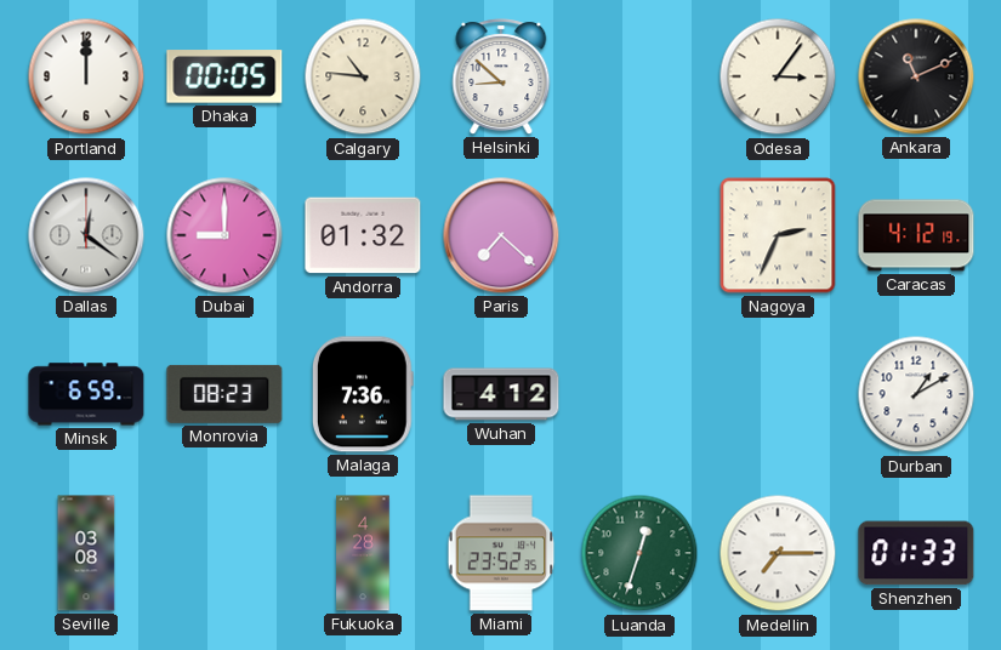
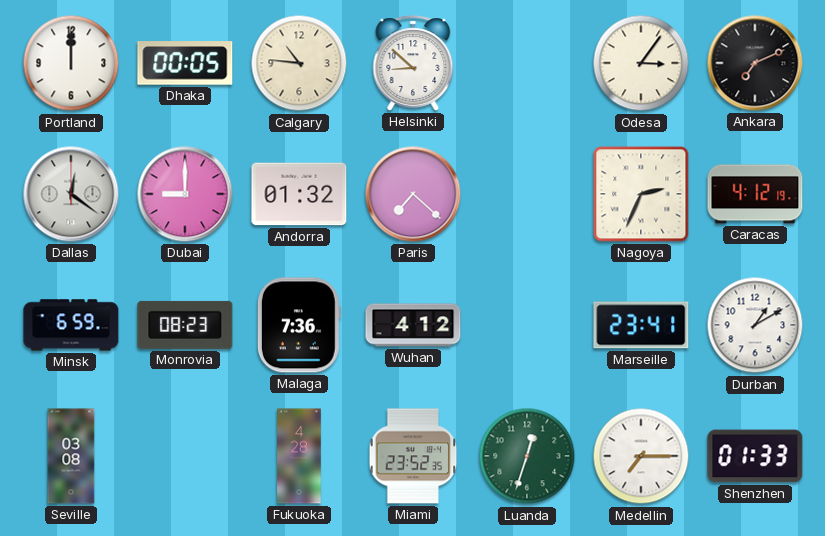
Ankara: 11:11 -> 7:11 (755, 63)
Marseille: none -> 23:41 (641, 325)
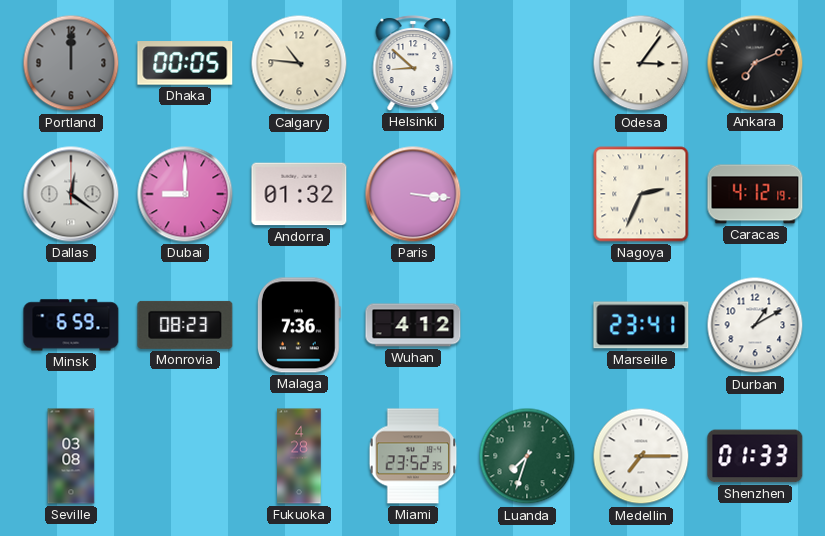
Portland dial: white -> grey (71, 63)
Paris: 7:22 -> 3:16 (413, 194)
Luanda: 12:33 -> 7:33 (527, 456)
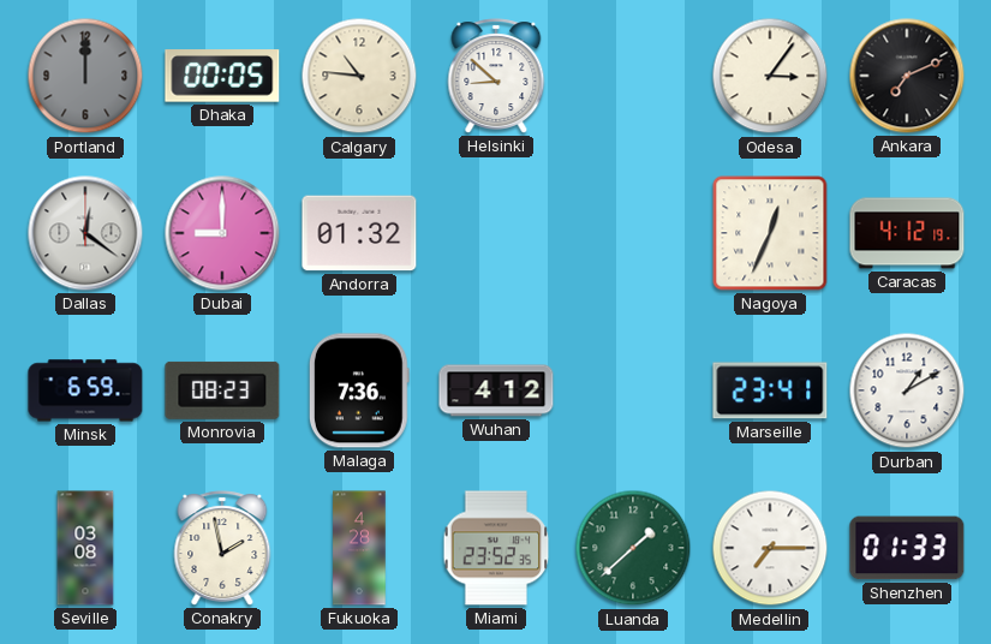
Paris: 3:16 -> none (413, 194)
Nagoya: 2:34 -> 12:34 (770, 233)
Conakry: none -> 1:58 (222, 548)
Luanda: 7:33 -> 1:38 (633, 548)
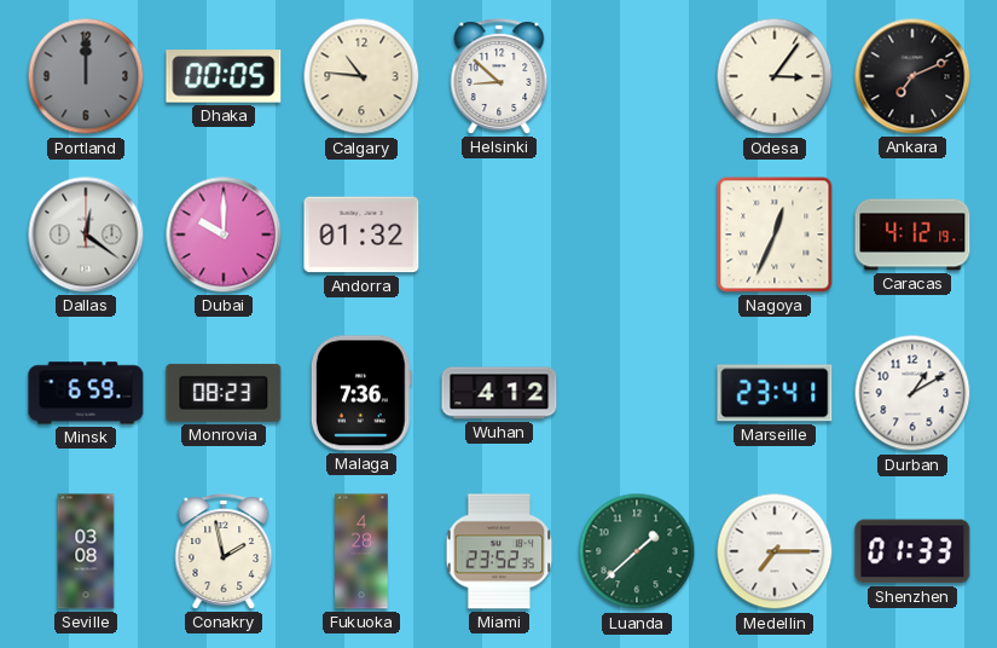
Dubai: 9:00 -> 10:00 (224, 235)
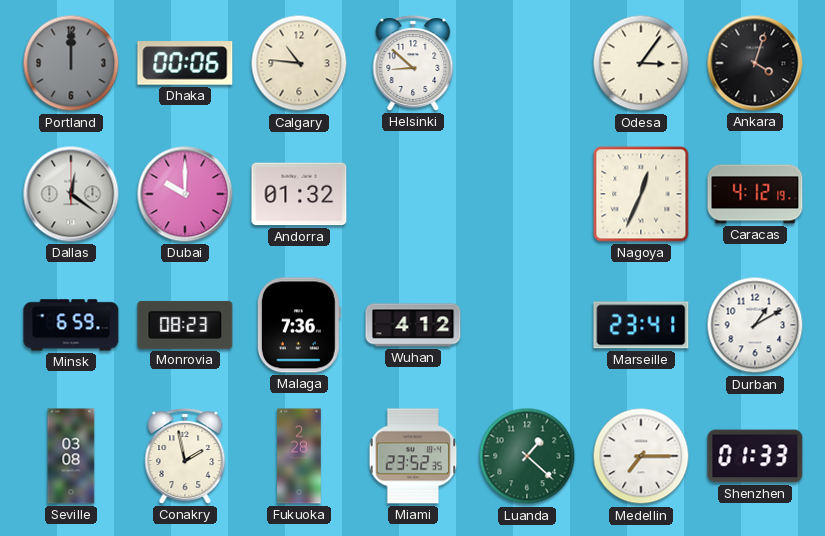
Dhaka: 00:05 -> 00:06 (185, 63)
Ankara: 7:11 -> 4:03 (755, 63)
Fukuoka: 4:28 -> 2:28 (299, 456)
Luanda: 1:38 -> 1:22 (527, 456)
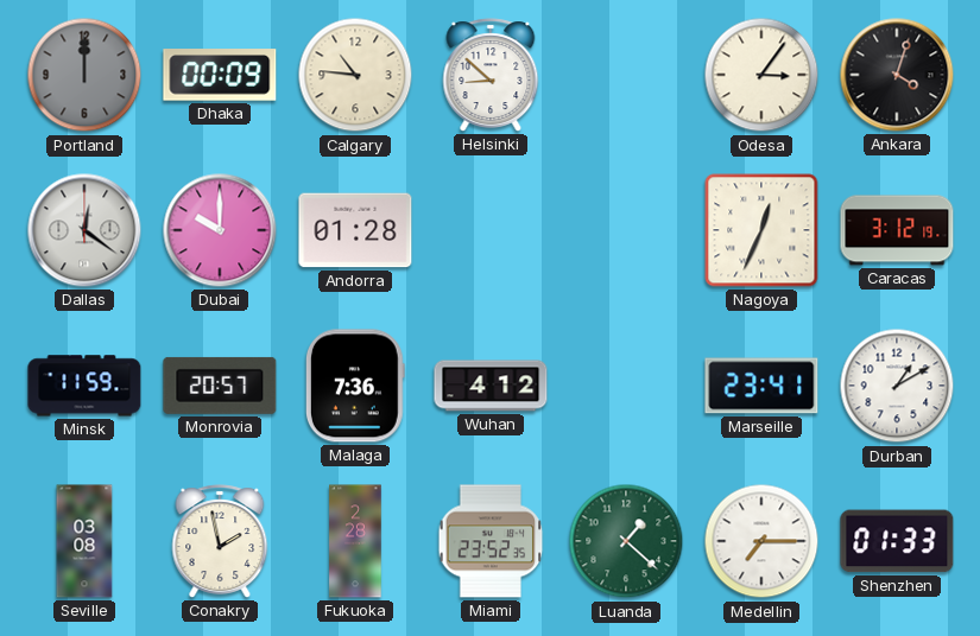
Dhaka: 00:06 -> 00:09 (220, 75)
Andorra: 01:32 -> 01:28 (355, 230)
Caracas: 4:12 -> 3:12 (897, 230)
Minsk: 6:59 -> 11:59 (84, 386)
Monrovia: 08:23 -> 20:57 (220, 386)
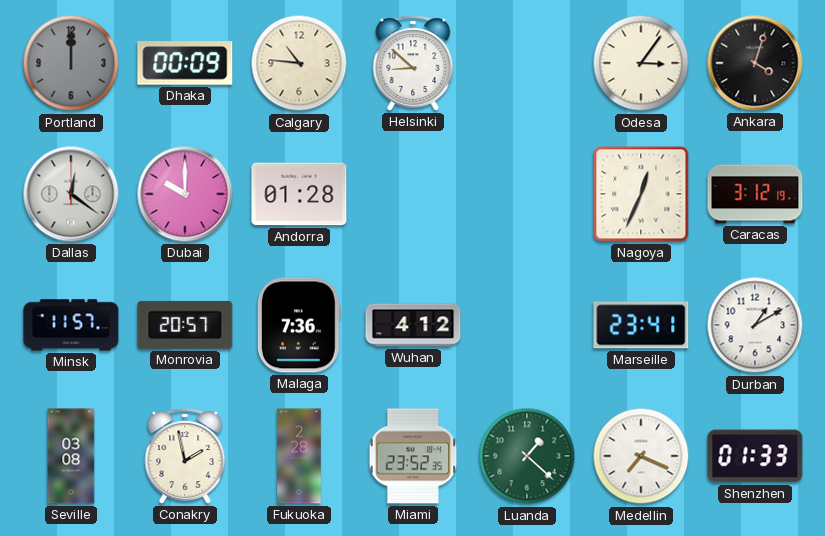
Minsk: 11:59 -> 11:57 (71, 325)
Medellin: 7:15 -> 7:19 (641, 456)
